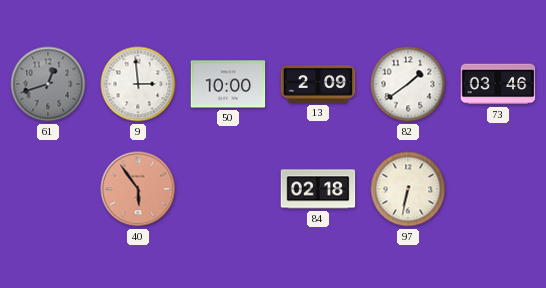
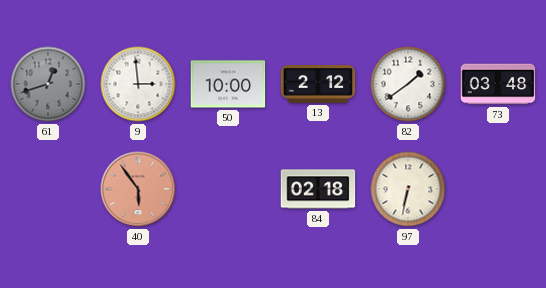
13: 2:09 -> 2:12 (318, 84)
73: 03:46 -> 03:48 (498, 84)
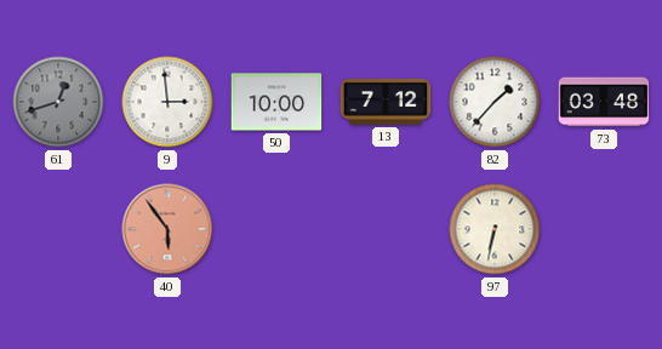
13: 2:12 -> 7:12 (386, 102)
82: 1:39 -> 1:37 (495, 102)
84: 02:18 -> none (318, 189)
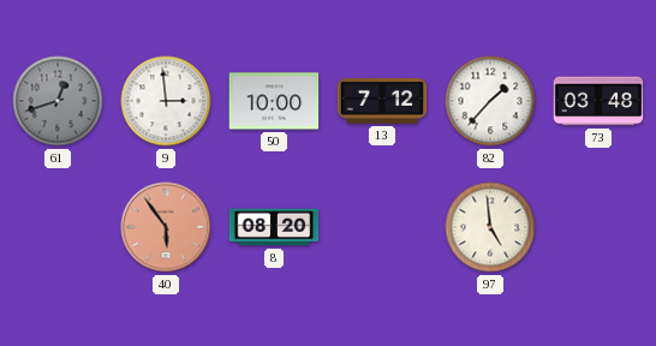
8: none -> 08:20 (274, 227)
97: 6:32 -> 4:59 (490, 227)
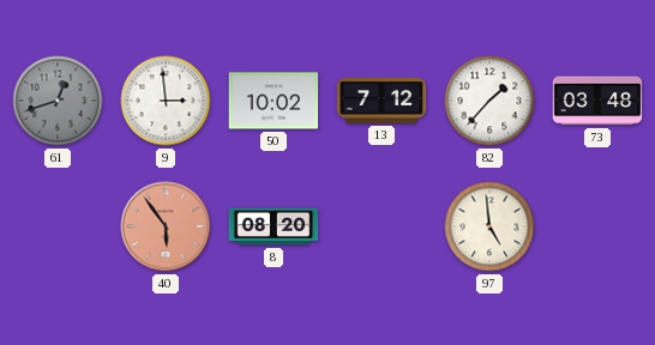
50: 10:00 -> 10:02 (274, 101)
